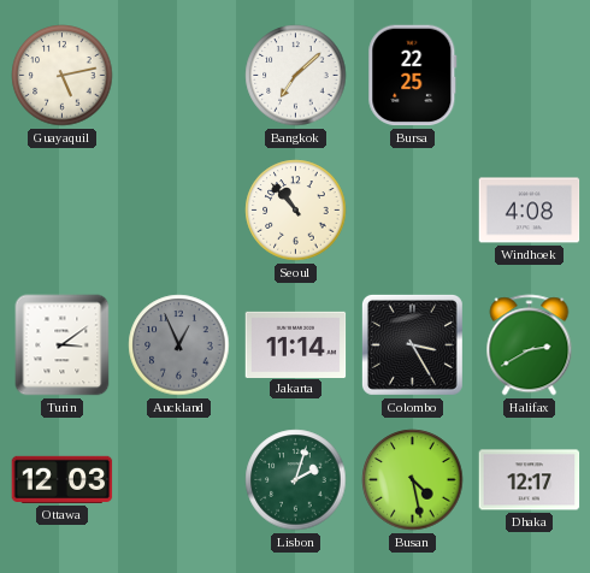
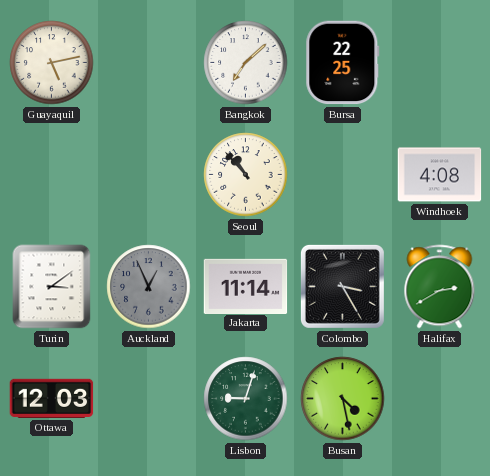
Lisbon: 2:03 -> 9:03 (246, 399)
Dhaka: 12:17 -> none (530, 480)
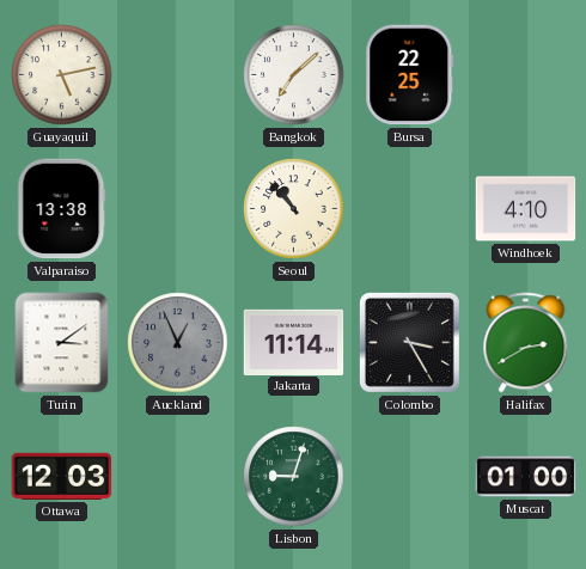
Valparaiso: none -> 13:38 (62, 209)
Windhoek: 4:08 -> 4:10 (526, 209)
Busan: 4:28 -> none (343, 399)
Muscat: none -> 01:00 (526, 477)
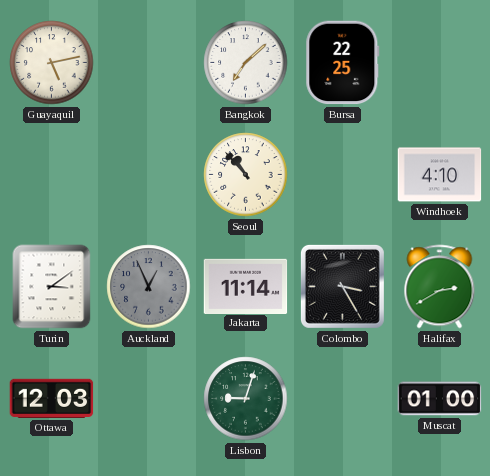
Valparaiso: 13:38 -> none (62, 209)
